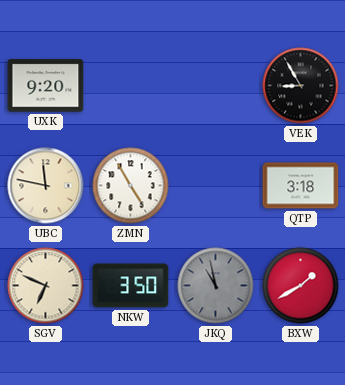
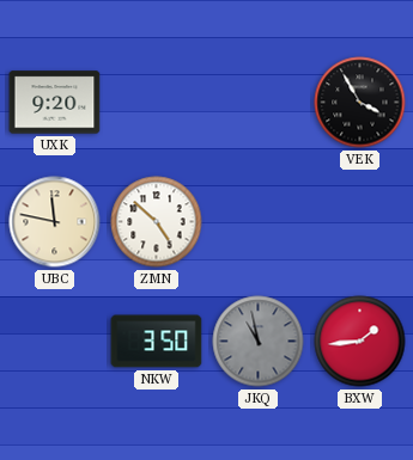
VEK: 8:55 -> 3:55 (360, 103)
ZMN: 4:55 -> 4:52 (157, 222)
QTP: 3:18 -> none (301, 186)
SGV: 6:49 -> none (46, 286)
BXW: 1:40 -> 1:44 (360, 342)
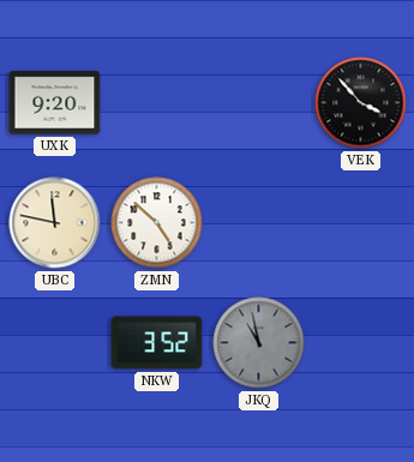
VEK: 3:55 -> 3:53 (361, 103)
NKW: 3:50 -> 3:52 (157, 343)
BXW: 1:44 -> none (360, 342)
